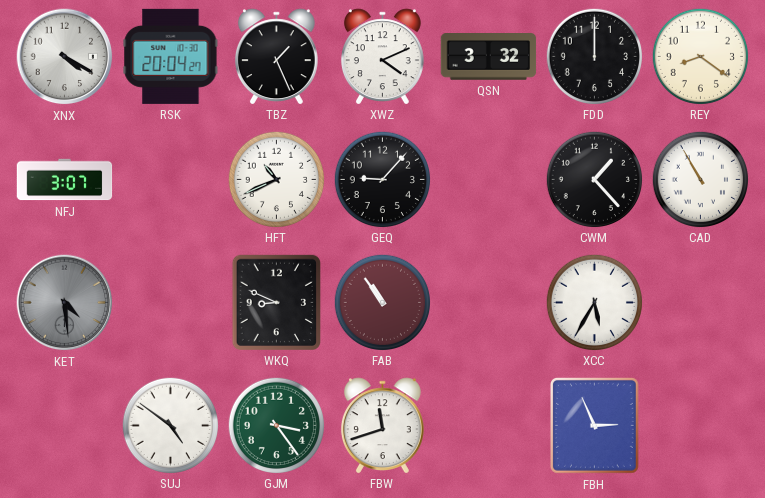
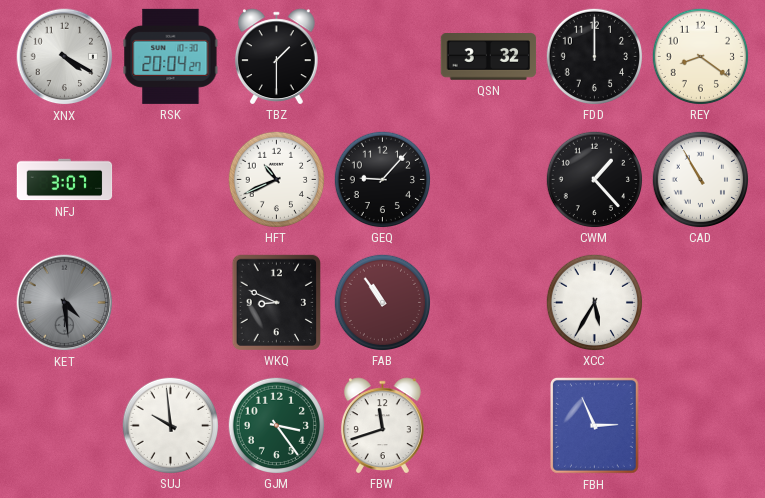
TBZ: 1:26 -> 1:30 (276, 56)
XWZ: 4:11 -> none (382, 56)
SUJ: 4:51 -> 9:59 (170, 425)
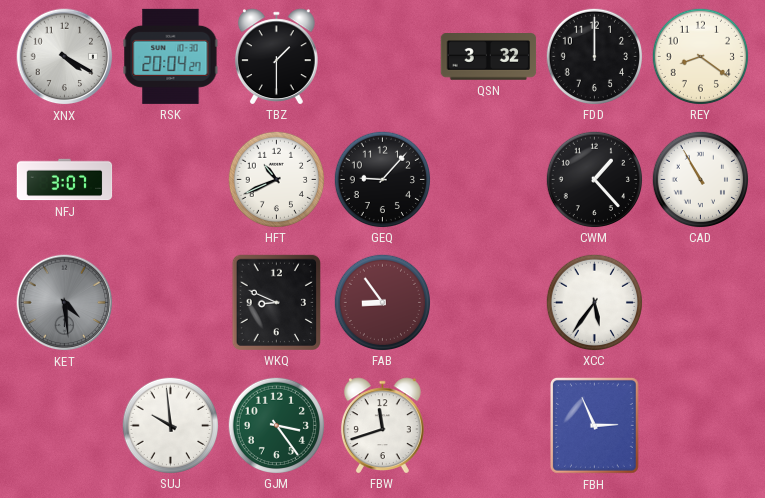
FAB: 10:54 -> 8:54 (382, 302)
XCC: 5:35 -> 5:36 (594, 302)
